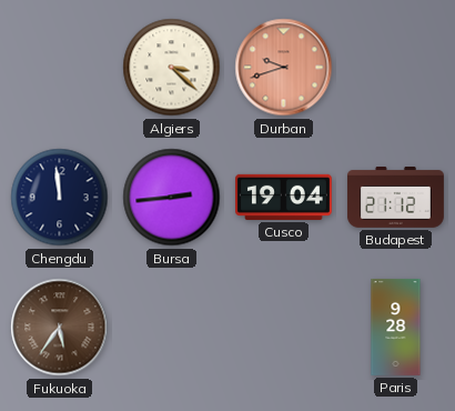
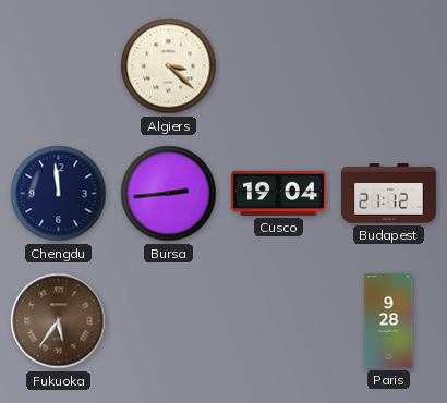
Durban: 9:42 -> none (284, 68)
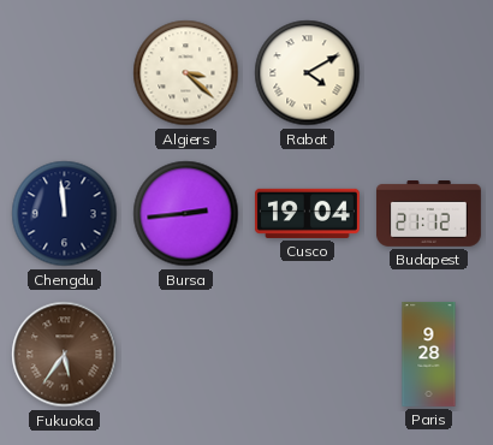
Rabat: none -> 4:10 (308, 73)
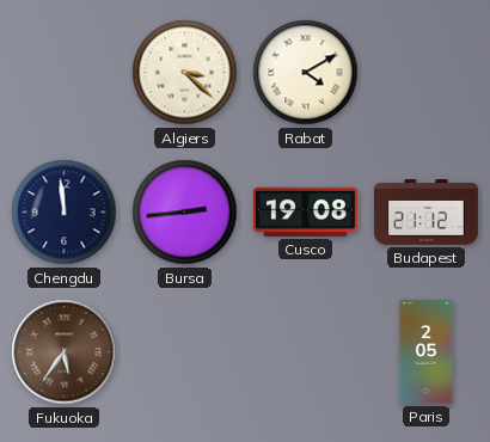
Cusco: 19:04 -> 19:08 (305, 211)
Paris: 9:28 -> 2:05 (427, 351)
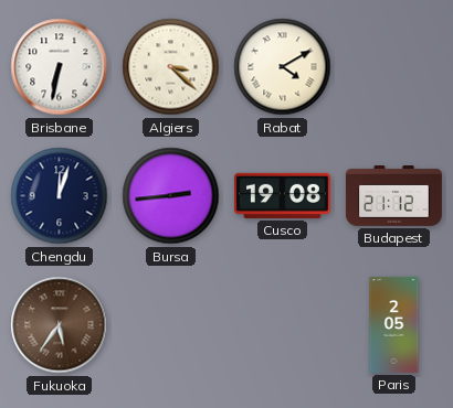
Brisbane: none -> 6:32 (60, 67)
Chengdu: 11:59 -> 12:03 (60, 196)
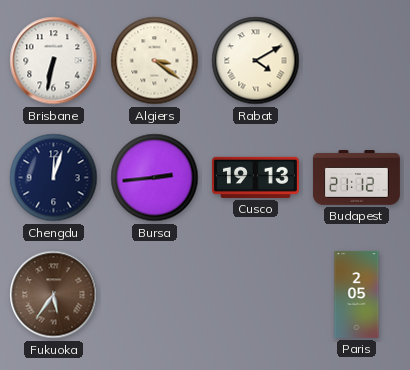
Algiers: 3:22 -> 3:21 (155, 61)
Cusco: 19:08 -> 19:13 (255, 177)
